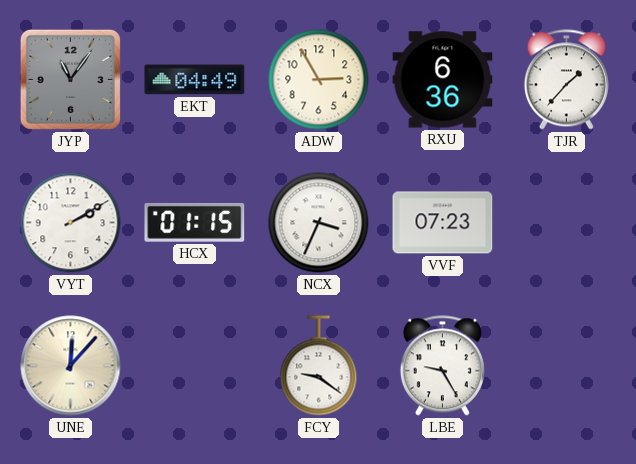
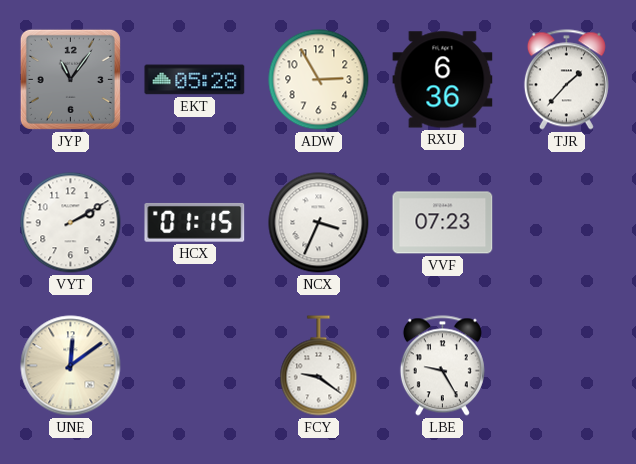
EKT: 04:49 -> 05:28 (195, 80)
UNE: 12:07 -> 12:09 (71, 366)
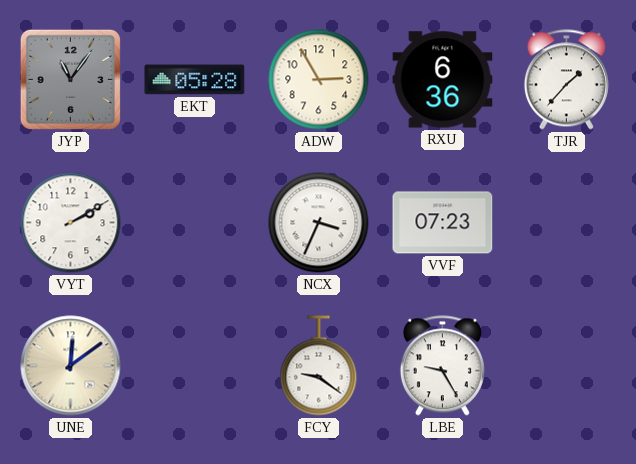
HCX: 01:15 -> none (195, 222)
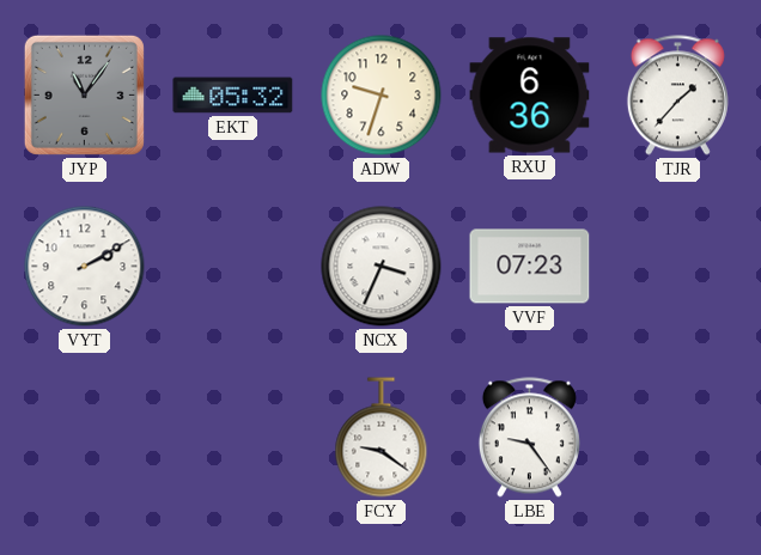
EKT: 05:28 -> 05:32 (233, 96)
ADW: 2:55 -> 9:33 (382, 96)
UNE: 12:09 -> none (71, 366)
LBE: 9:25 -> 9:24 (529, 438)
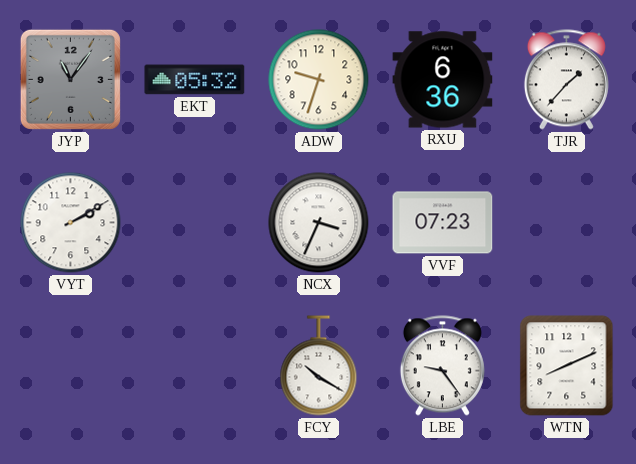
FCY: 9:21 -> 10:20 (319, 366)
WTN: none -> 8:11 (567, 366)
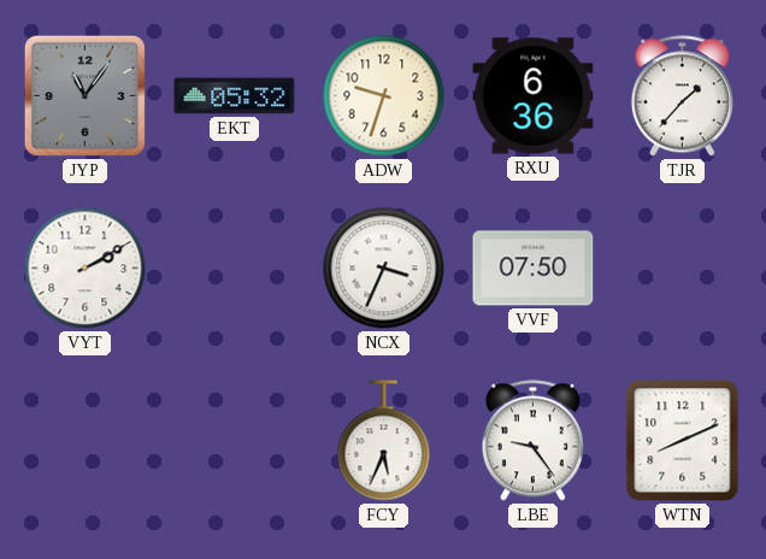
VVF: 07:23 -> 07:50 (534, 269)
FCY: 10:20 -> 5:34 (384, 441)
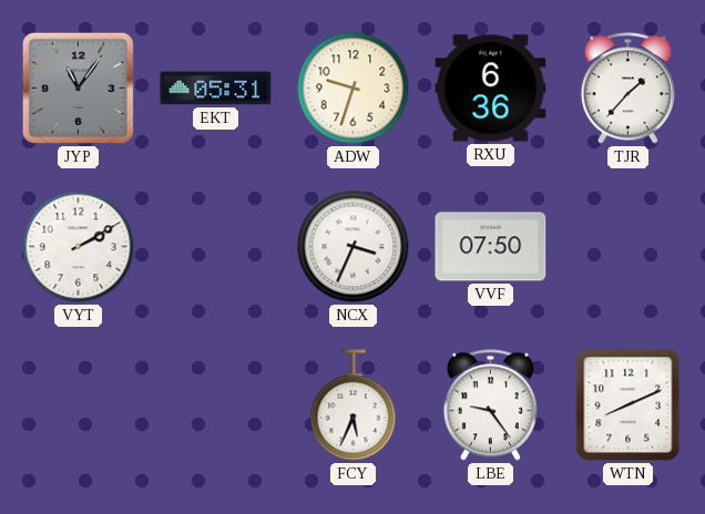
EKT: 05:32 -> 05:31 (216, 89)
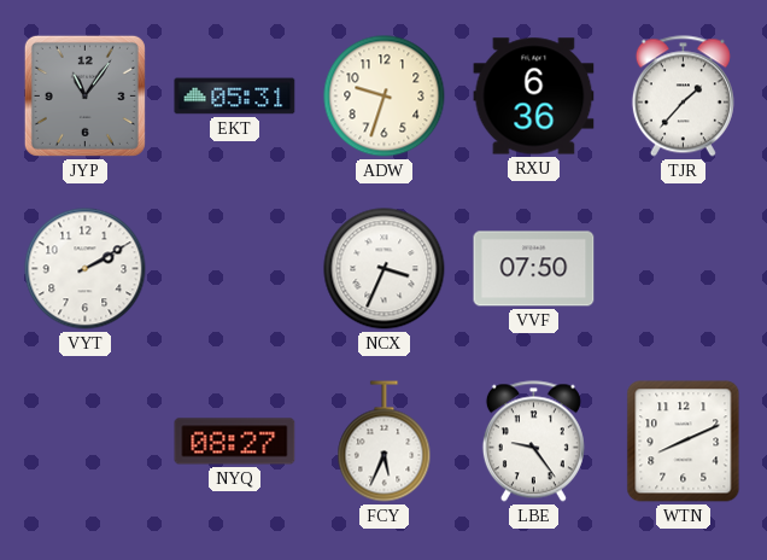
NYQ: none -> 08:27 (235, 442)
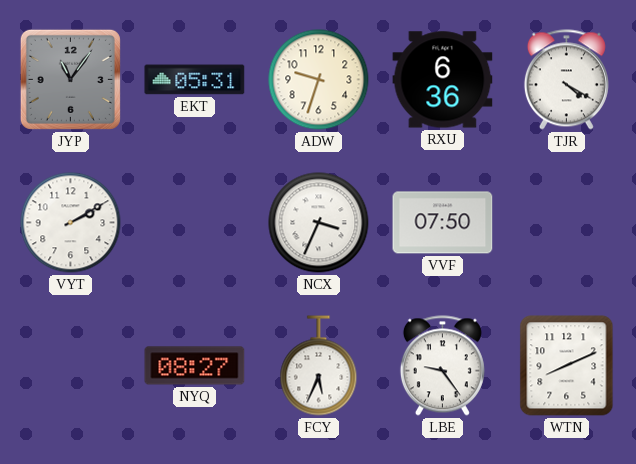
TJR: 1:37 -> 4:20 (566, 80)
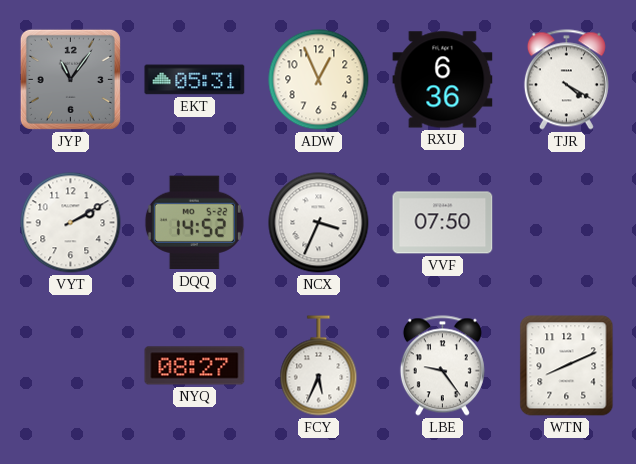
ADW: 9:33 -> 12:56 (319, 80)
DQQ: none -> 14:52 (194, 223)
